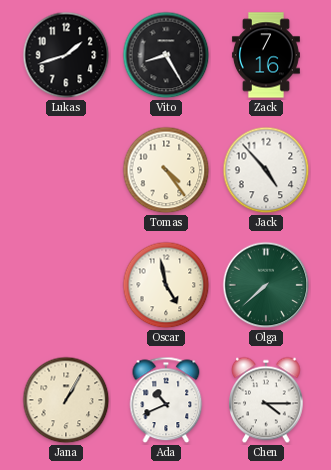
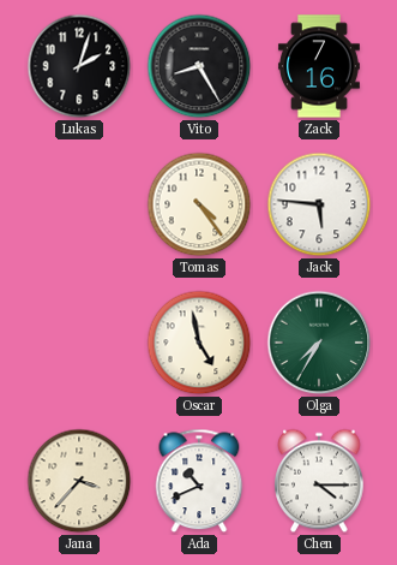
Lukas: 1:42 -> 2:03 (79, 66)
Jack: 4:53 -> 5:46 (319, 204)
Olga: 7:38 -> 7:35 (319, 343)
Jana: 1:05 -> 3:37 (79, 481)
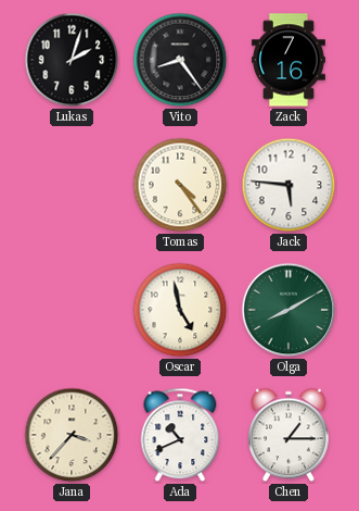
Vito: 8:25 -> 8:24 (180, 60)
Olga: 7:35 -> 8:10 (289, 310)
Chen: 4:15 -> 1:15 (290, 435)
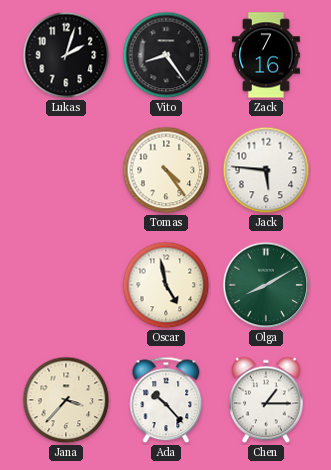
Ada: 10:41 -> 10:23 (166, 400)
